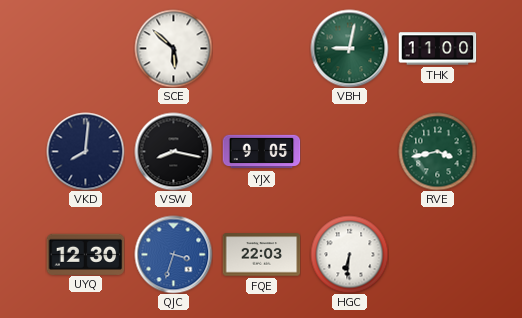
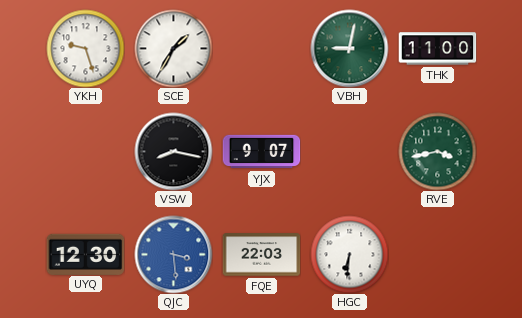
YKH: none -> 9:27 (85, 48)
SCE: 5:52 -> 1:35 (173, 48)
VKD: 8:01 -> none (85, 151)
YJX: 9:05 -> 9:07 (261, 152)
QJC: 3:33 -> 3:29 (173, 254)
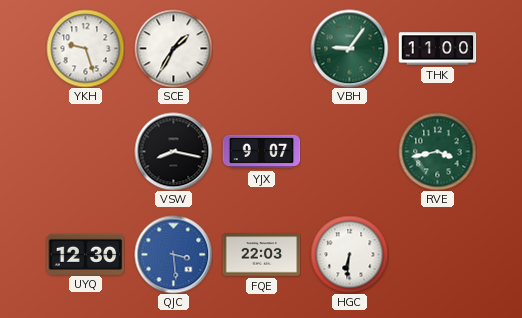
VBH: 9:02 -> 9:06 (349, 48)
